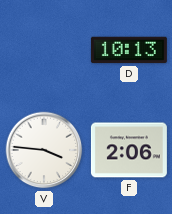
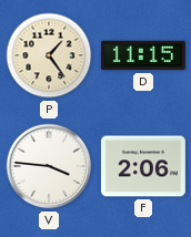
P: none -> 1:24 (49, 55)
D: 10:13 -> 11:15 (143, 55)
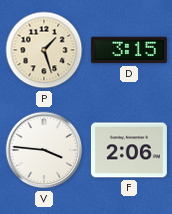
P: 1:24 -> 1:27 (44, 50)
D: 11:15 -> 3:15 (129, 50)
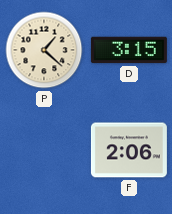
P: 1:27 -> 1:22 (44, 50)
V: 3:46 -> none (44, 150)
